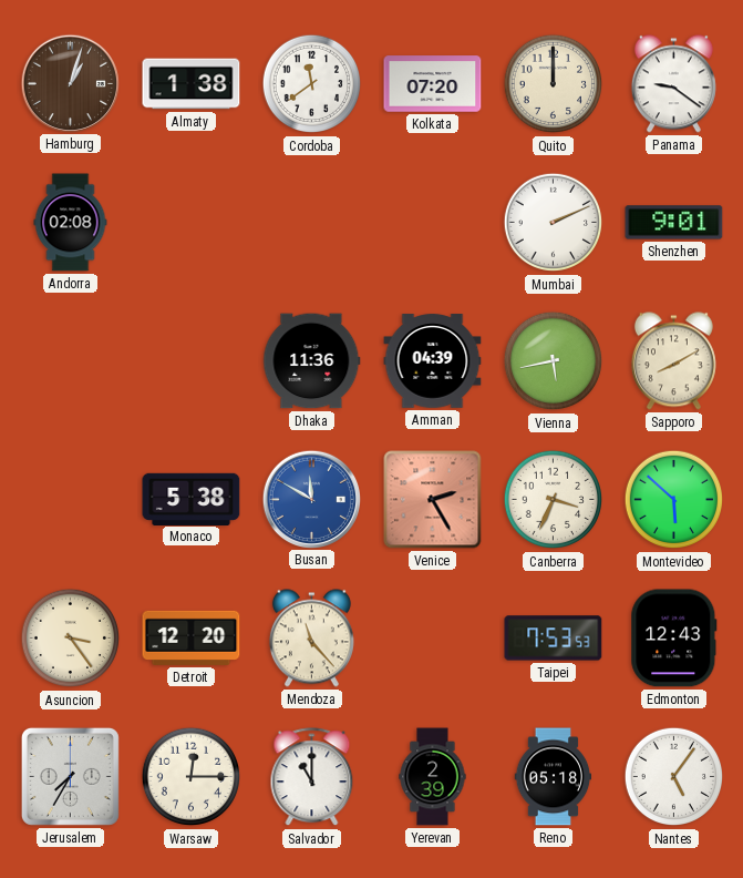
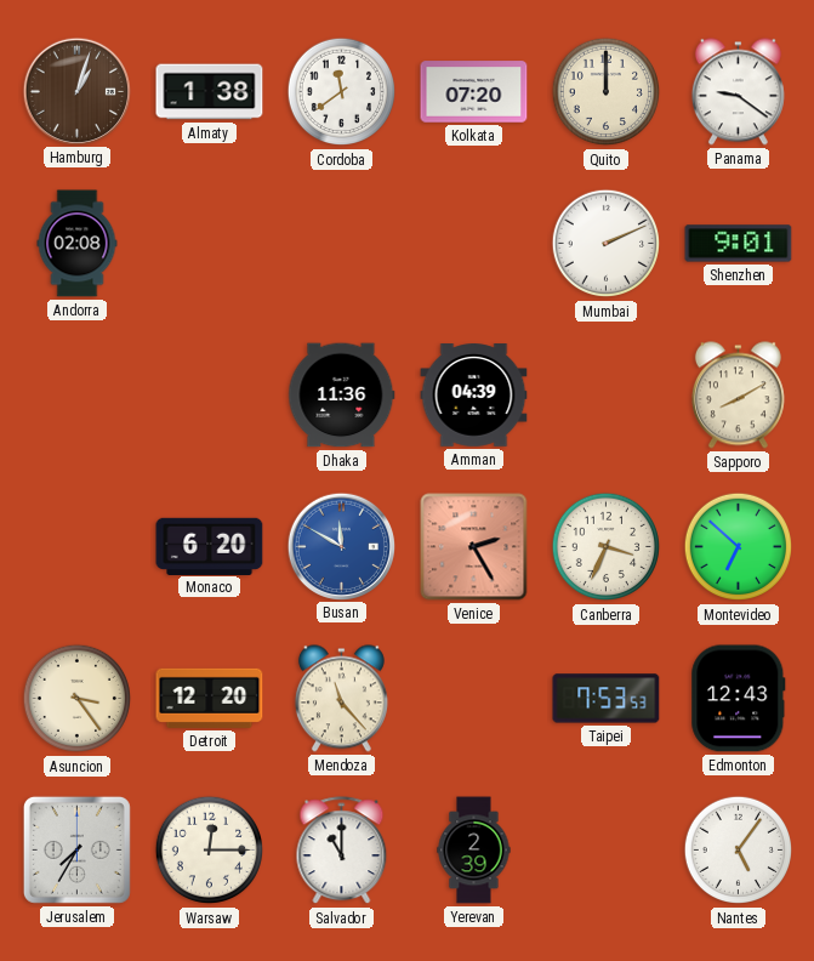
Vienna: 5:43 -> none (554, 361)
Monaco: 5:38 -> 6:20 (210, 546)
Montevideo: 5:52 -> 6:52 (739, 547)
Reno: 05:18 -> none (554, 777)
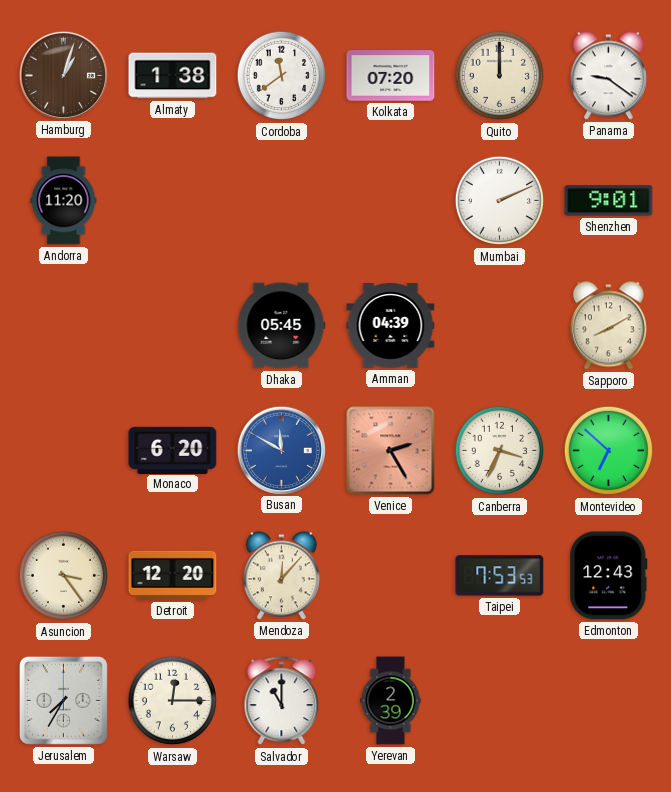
Andorra: 02:08 -> 11:20 (64, 201)
Dhaka: 11:36 -> 05:45 (282, 326)
Mendoza: 11:23 -> 12:07 (281, 576)
Nantes: 5:06 -> none (739, 851)
